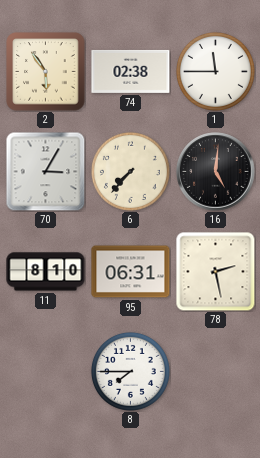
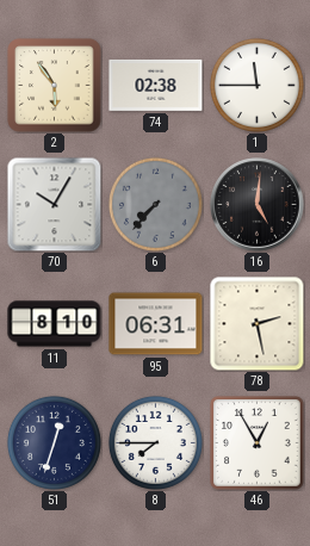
70: 3:05 -> 10:05 (54, 204)
6 dial: cream -> grey (155, 204)
51: none -> 12:33 (54, 442)
46: none -> 12:55 (258, 443)
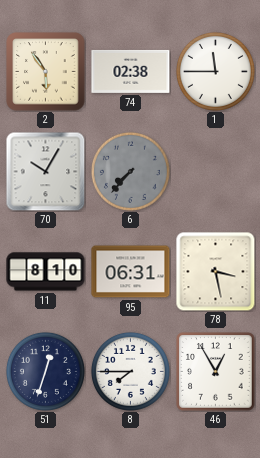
16: 5:01 -> none (258, 205)
78: 2:28 -> 3:28 (216, 272)
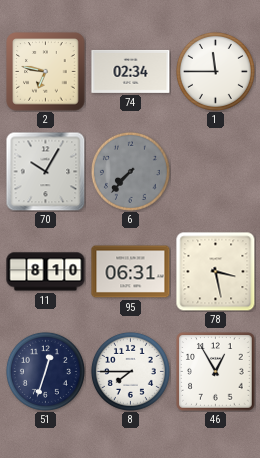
2: 5:54 -> 6:47 (46, 72)
74: 02:38 -> 02:34 (131, 71)
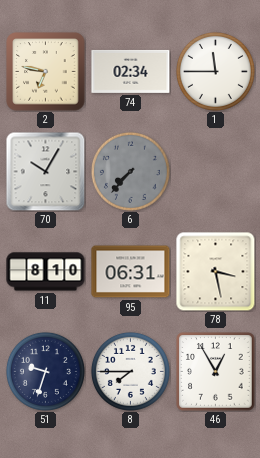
51: 12:33 -> 9:33 (45, 371)
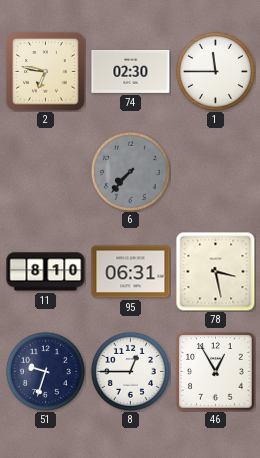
74: 02:34 -> 02:30 (131, 71)
70: 10:05 -> none (45, 171)
8: 7:45 -> 12:45 (130, 371)
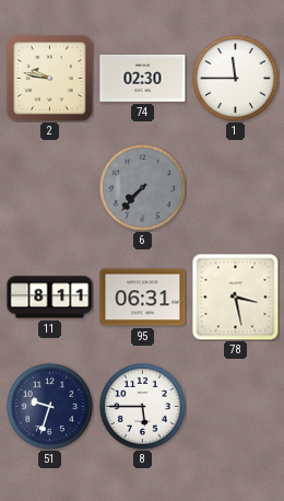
2: 6:47 -> 9:47 (50, 79)
11: 8:10 -> 8:11 (50, 298)
8: 12:45 -> 5:45 (142, 406)
46: 12:55 -> none (216, 372)
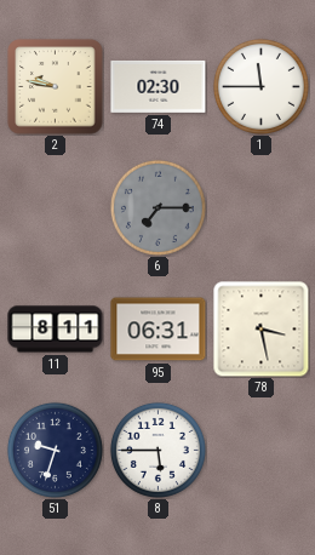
6: 7:37 -> 7:15 (157, 207)
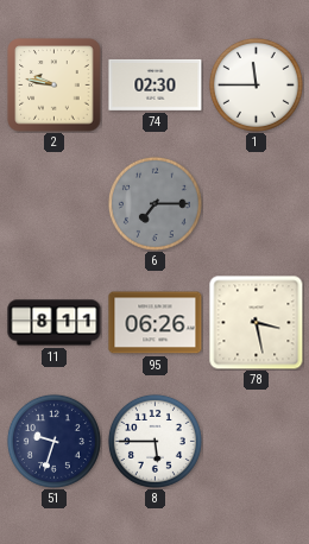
95: 06:31 -> 06:26 (156, 323)
